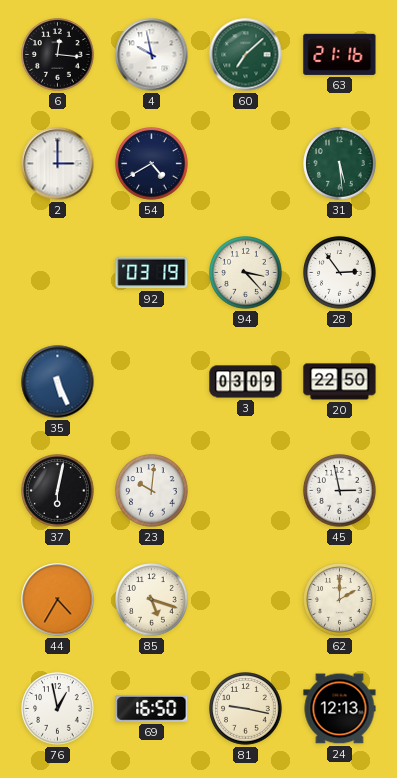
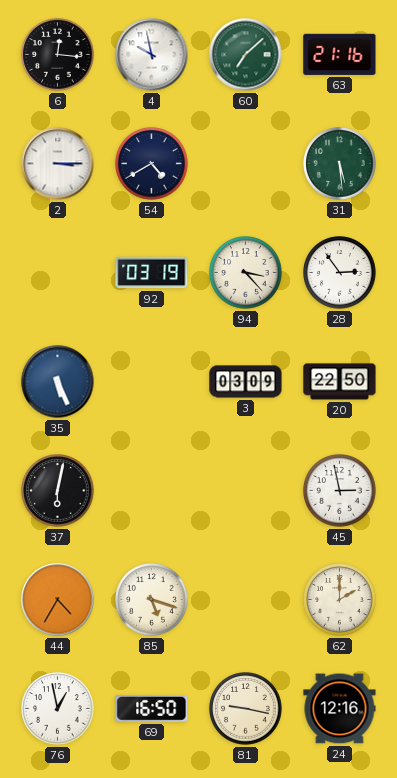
2: 3:00 -> 3:15 (58, 164)
23: 10:01 -> none (152, 491)
24: 12:13 -> 12:16 (340, 709)
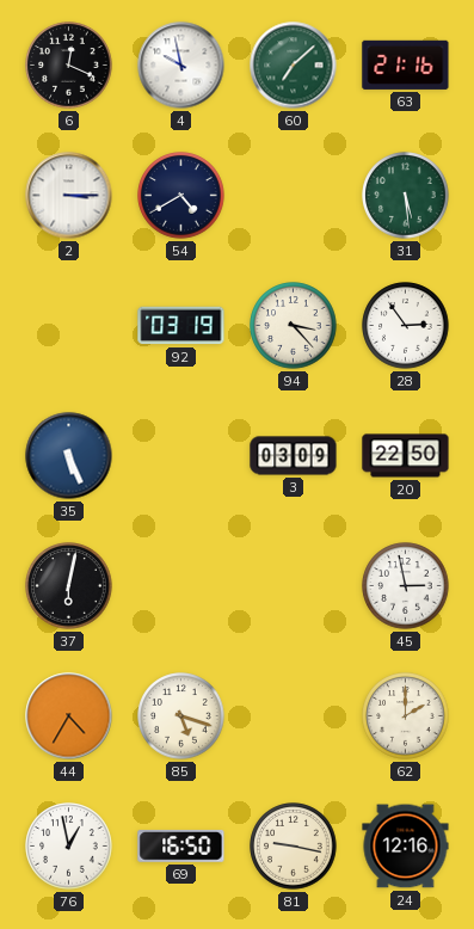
6: 12:16 -> 12:19 (69, 66)
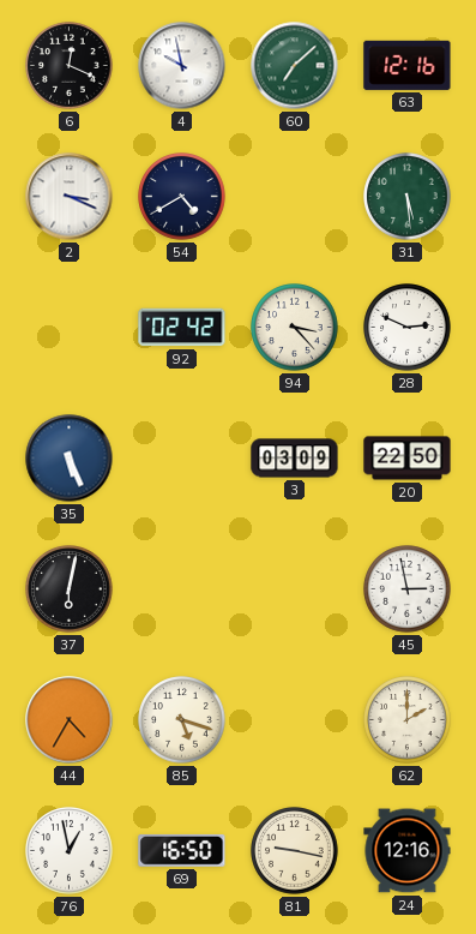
63: 21:16 -> 12:16 (408, 65)
2: 3:15 -> 3:19 (70, 197)
92: 03:19 -> 02:42 (182, 328)
28: 2:54 -> 2:49 (408, 328)
